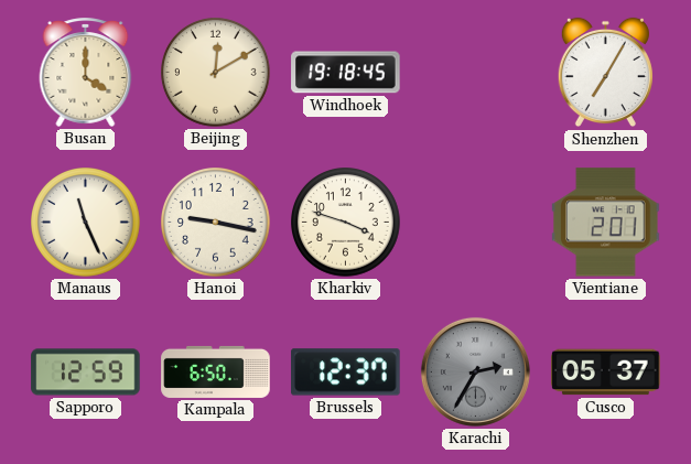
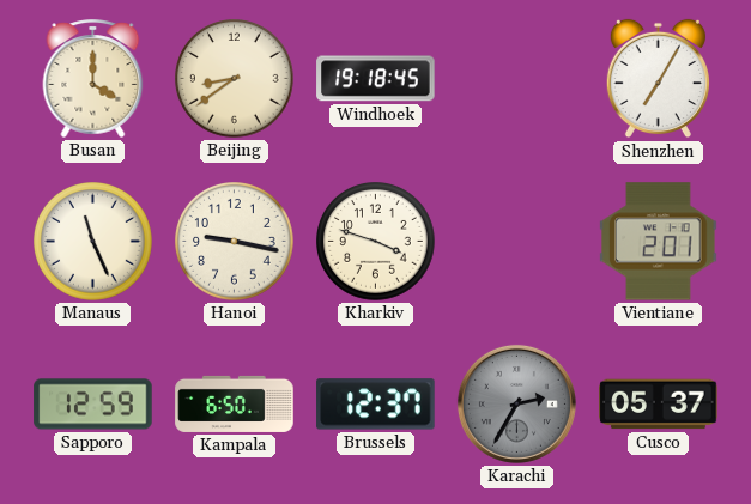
Beijing: 12:10 -> 8:39 (235, 79)
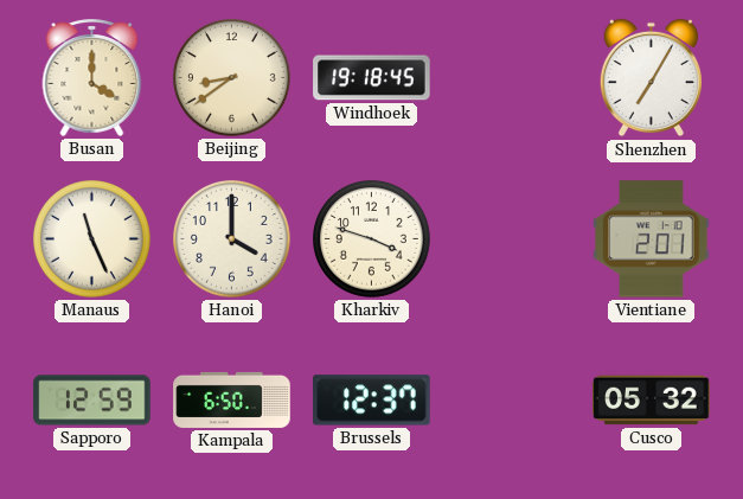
Hanoi: 9:17 -> 4:00 (232, 239)
Karachi: 2:35 -> none (516, 403)
Cusco: 05:37 -> 05:32 (652, 401)
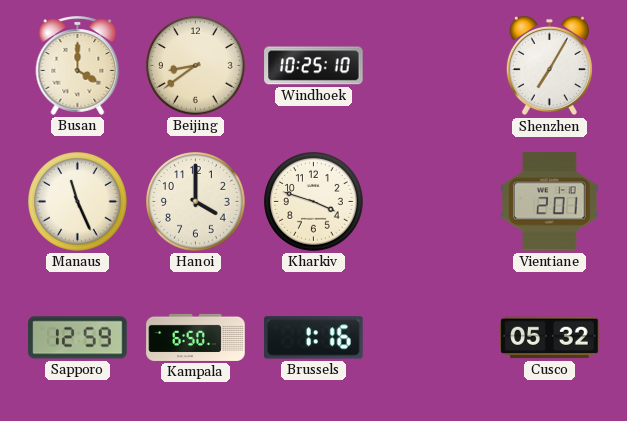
Windhoek: 19:18 -> 10:25 (314, 66)
Brussels: 12:37 -> 1:16 (314, 338)
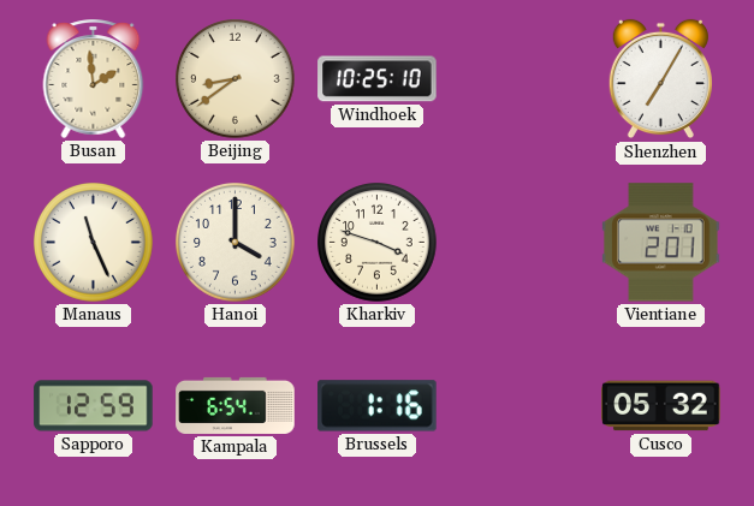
Busan: 4:00 -> 1:59 (94, 78)
Kampala: 6:50 -> 6:54 (236, 405)
